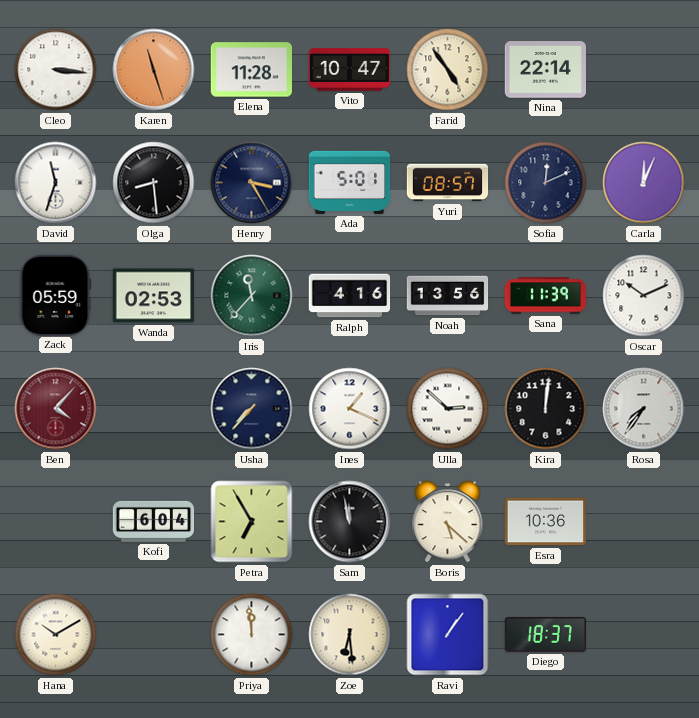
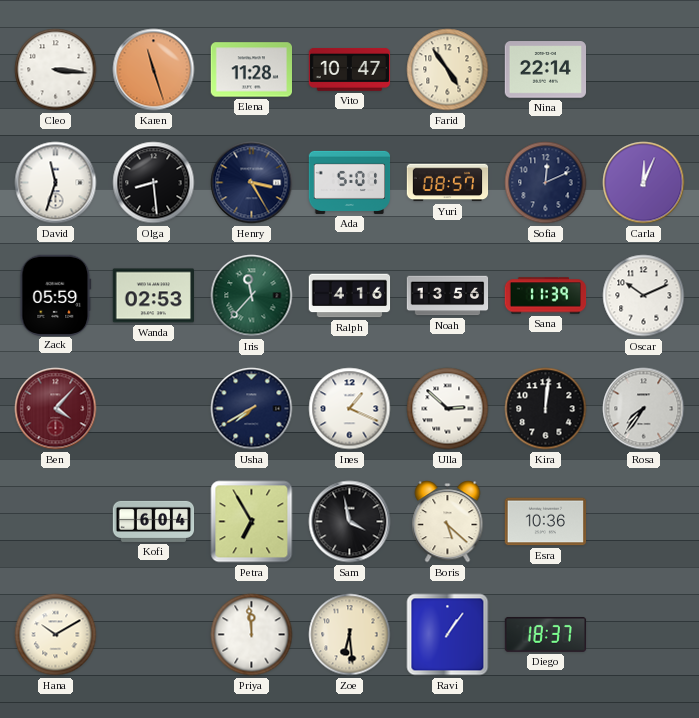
Usha: 7:37 -> 7:40 (252, 409)
Sam: 11:58 -> 3:58 (350, 522)
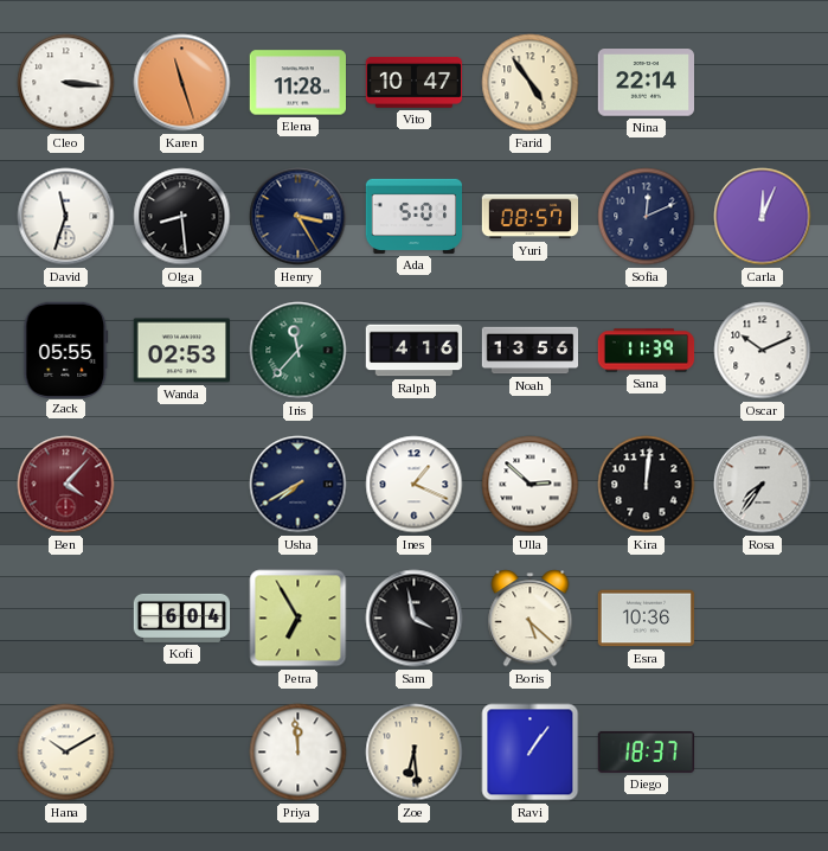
Zack: 05:59 -> 05:55 (66, 350)
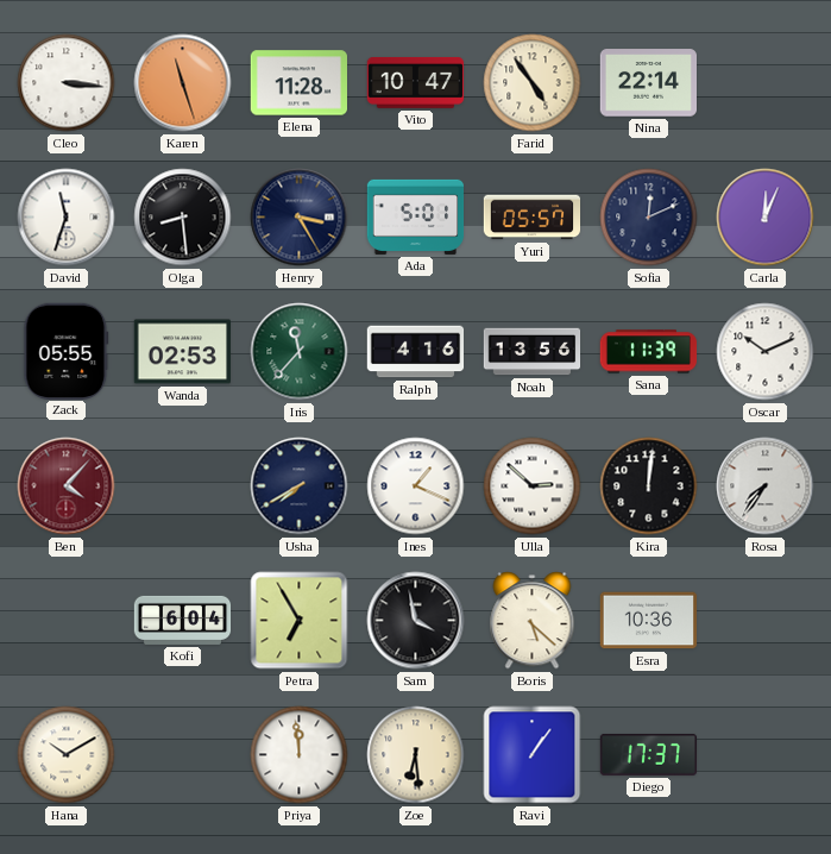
Yuri: 08:57 -> 05:57 (533, 218)
Diego: 18:37 -> 17:37 (649, 755)
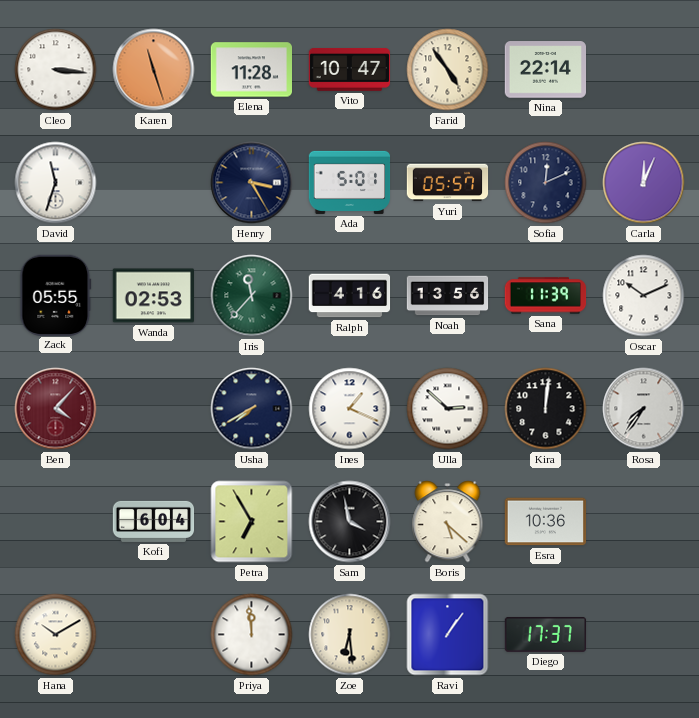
Olga: 8:29 -> none (183, 218)
